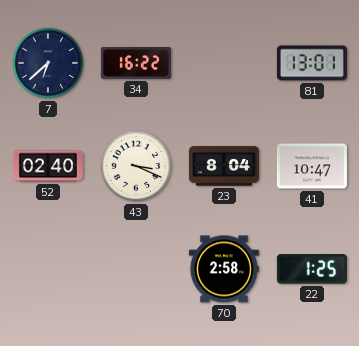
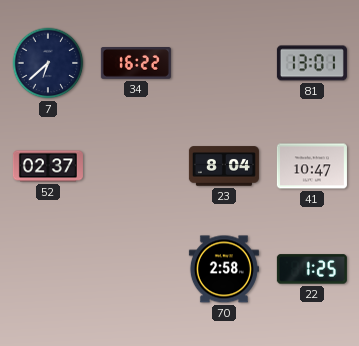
52: 02:40 -> 02:37 (48, 166)
43: 3:19 -> none (136, 166)
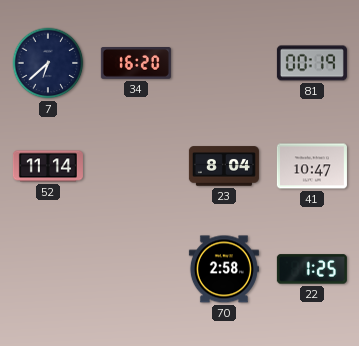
34: 16:22 -> 16:20 (136, 64)
81: 13:01 -> 00:19 (312, 63)
52: 02:37 -> 11:14 (48, 166)
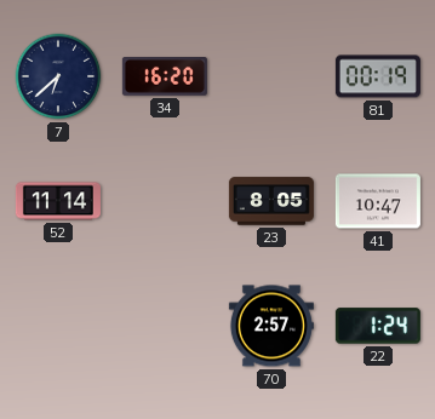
23: 8:04 -> 8:05 (271, 201)
70: 2:58 -> 2:57 (271, 326)
22: 1:25 -> 1:24 (378, 326)
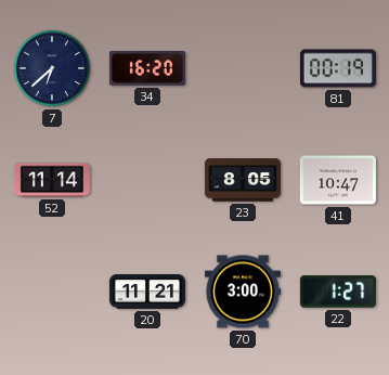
20: none -> 11:21 (147, 292)
70: 2:57 -> 3:00 (243, 292)
22: 1:24 -> 1:27 (338, 292)
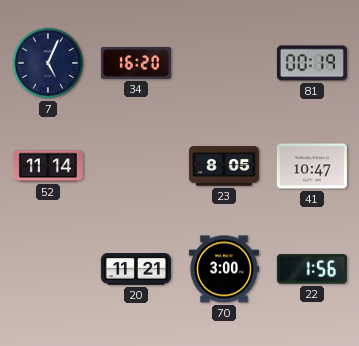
7: 6:38 -> 5:04 (48, 63)
22: 1:27 -> 1:56 (312, 269)
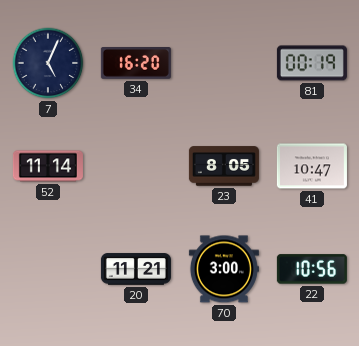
22: 1:56 -> 10:56 (312, 269)
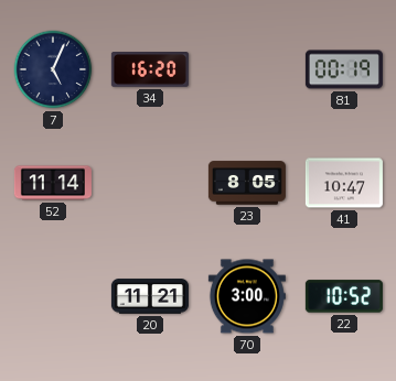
22: 10:56 -> 10:52 (344, 296)
